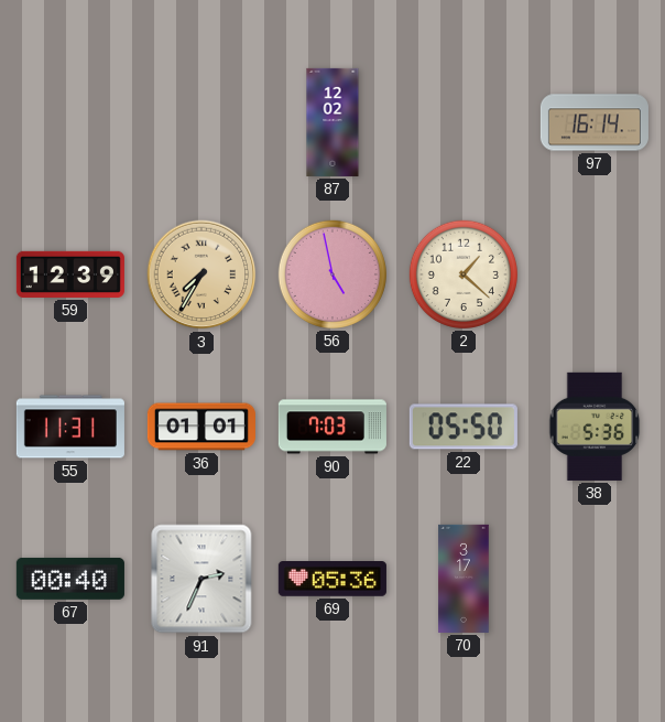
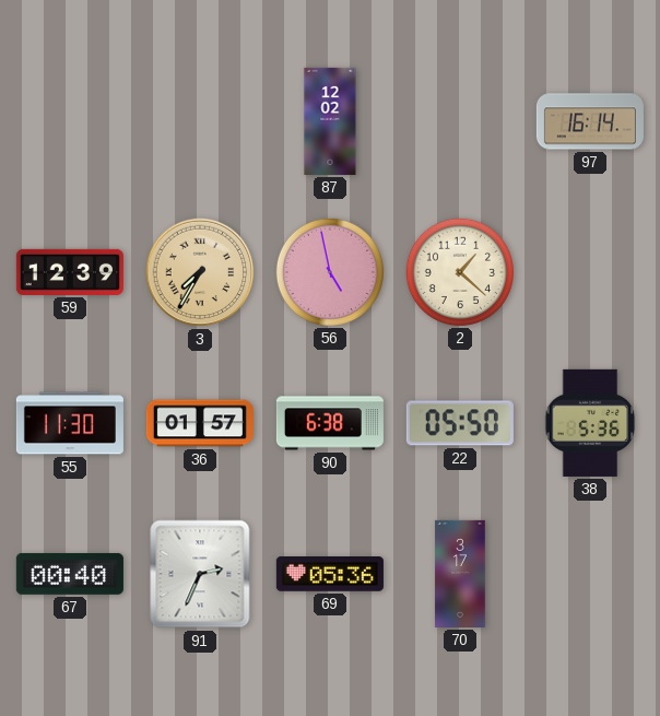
55: 11:31 -> 11:30 (70, 423)
36: 01:01 -> 01:57 (200, 423)
90: 7:03 -> 6:38 (330, 423)
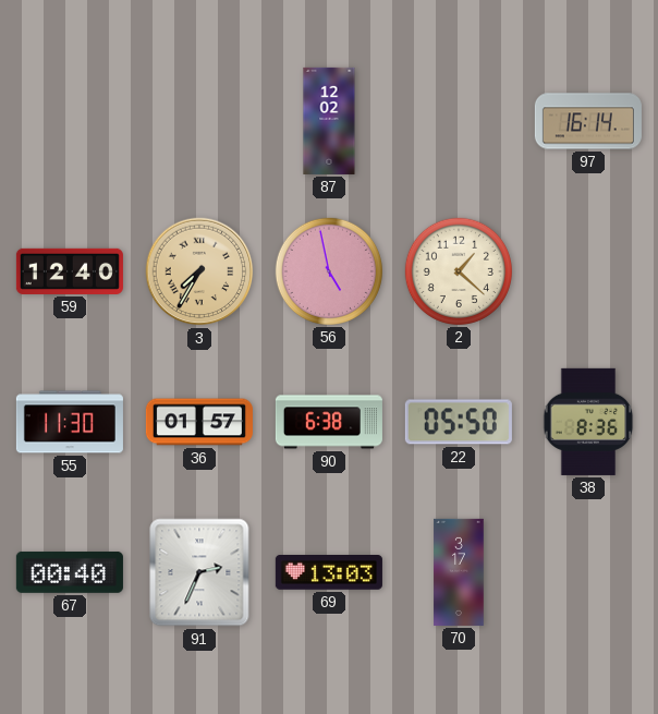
59: 12:39 -> 12:40 (70, 271)
38: 5:36 -> 8:36 (588, 422)
69: 05:36 -> 13:03 (329, 573)
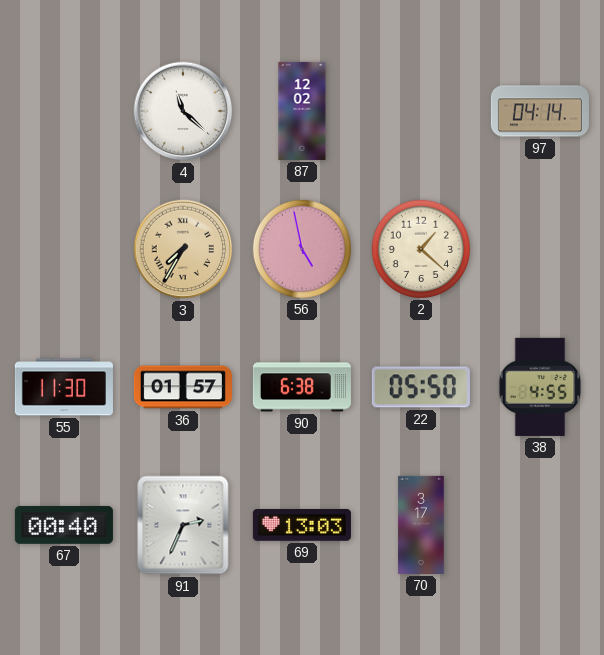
4: none -> 11:22 (183, 111)
97: 16:14 -> 04:14 (540, 111)
59: 12:40 -> none (70, 271)
38: 8:36 -> 4:55 (540, 387)
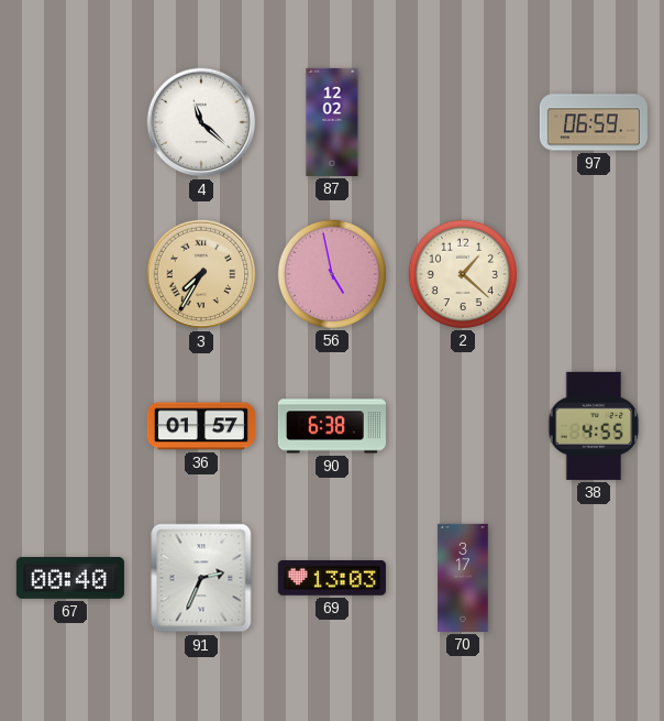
97: 04:14 -> 06:59 (594, 122)
55: 11:30 -> none (64, 387)
22: 05:50 -> none (421, 387)
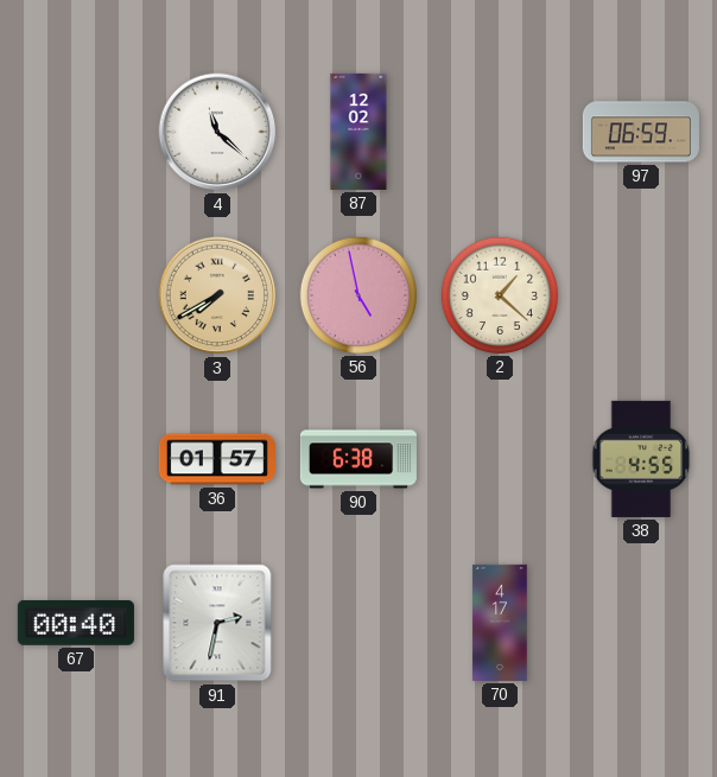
3: 7:35 -> 7:40 (217, 295)
91: 2:34 -> 2:32 (217, 623)
69: 13:03 -> none (332, 579)
70: 3:17 -> 4:17 (500, 623)
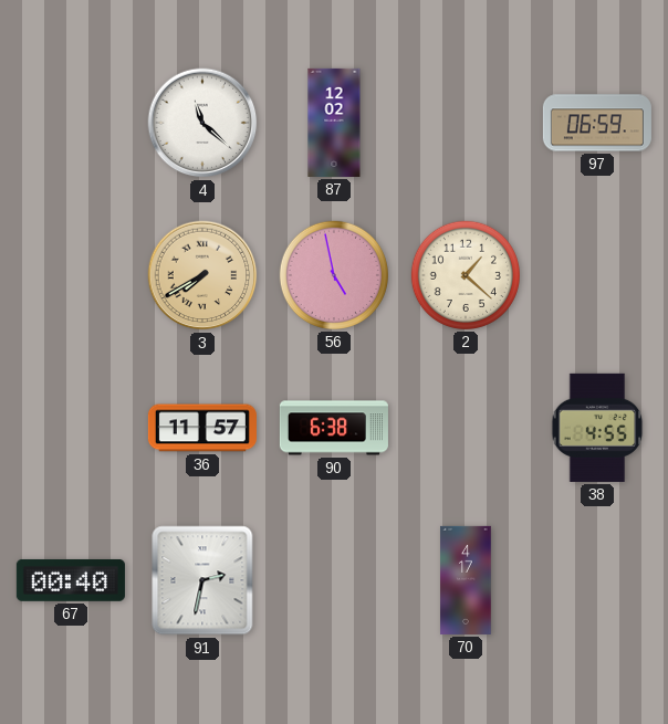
36: 01:57 -> 11:57 (202, 428)
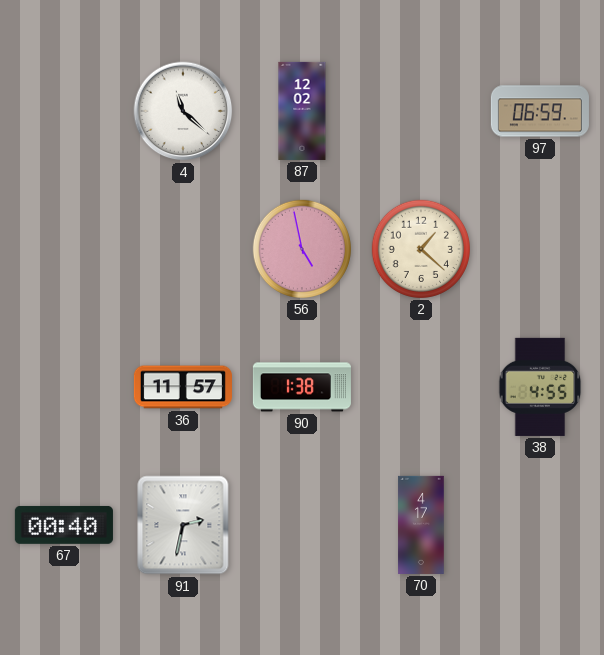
3: 7:40 -> none (202, 275)
90: 6:38 -> 1:38 (302, 387)
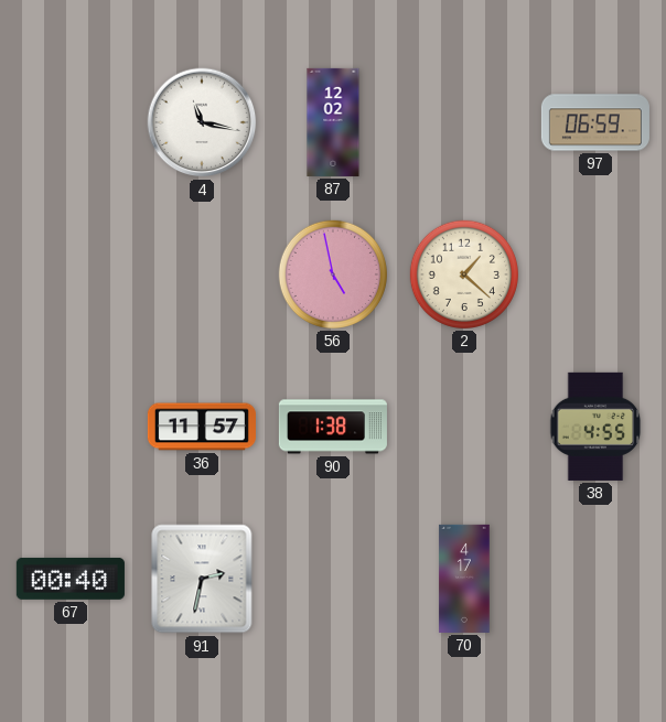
4: 11:22 -> 11:17 (202, 122)
